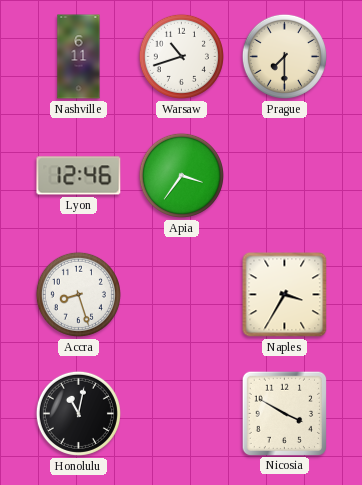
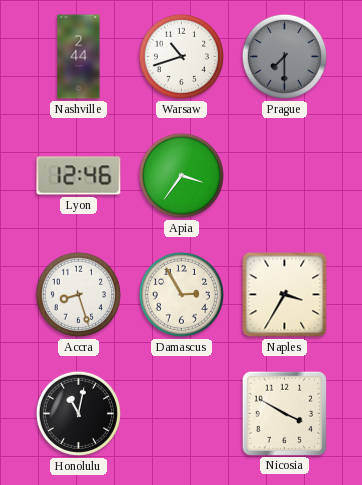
Nashville: 6:11 -> 2:44 (79, 57)
Prague dial: cream -> grey (284, 56)
Damascus: none -> 2:55 (181, 294)
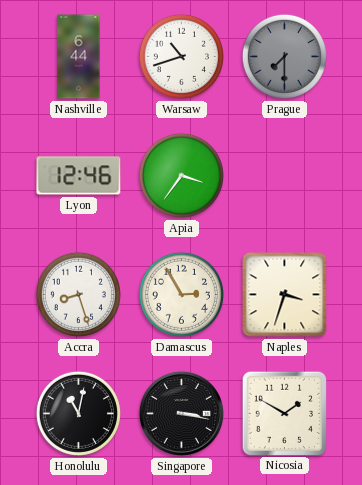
Nashville: 2:44 -> 6:44 (79, 57)
Naples: 3:35 -> 3:33 (285, 295)
Singapore: none -> 3:17 (181, 413)
Nicosia: 3:50 -> 1:50 (284, 413)
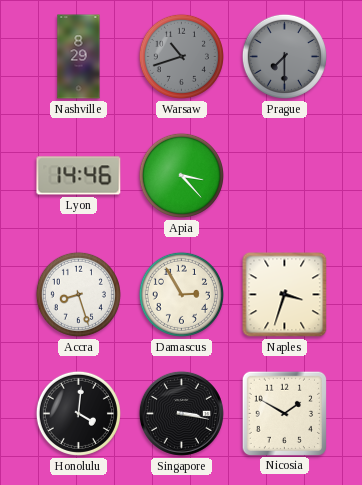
Nashville: 6:44 -> 8:29 (79, 57)
Warsaw dial: white -> grey (181, 56)
Lyon: 12:46 -> 14:46 (79, 176)
Apia: 3:36 -> 3:23 (181, 175)
Honolulu: 11:02 -> 4:01 (78, 413)
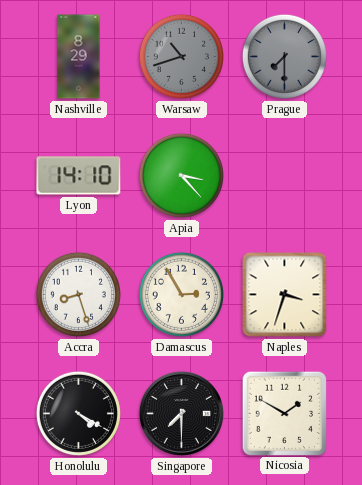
Lyon: 14:46 -> 14:10 (79, 176)
Honolulu: 4:01 -> 4:20 (78, 413)
Singapore: 3:17 -> 7:30 (181, 413)
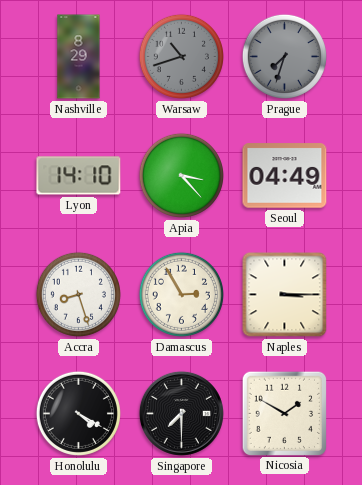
Prague: 7:30 -> 7:33 (284, 56)
Seoul: none -> 04:49 (285, 176)
Naples: 3:33 -> 3:15 (285, 295)
